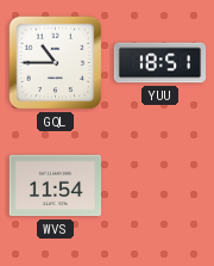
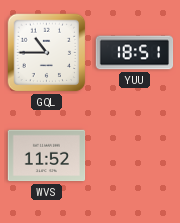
WVS: 11:54 -> 11:52 (47, 156)
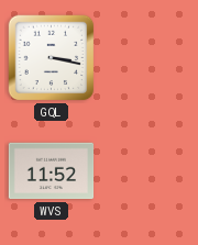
GQL: 10:45 -> 3:17 (52, 58)
YUU: 18:51 -> none (135, 53)
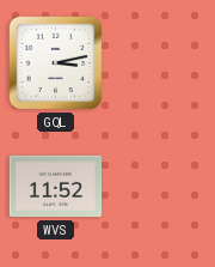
GQL: 3:17 -> 3:13 (56, 63)
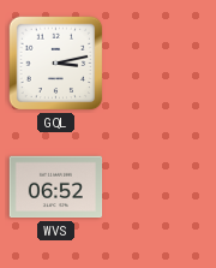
WVS: 11:52 -> 06:52 (56, 187)
